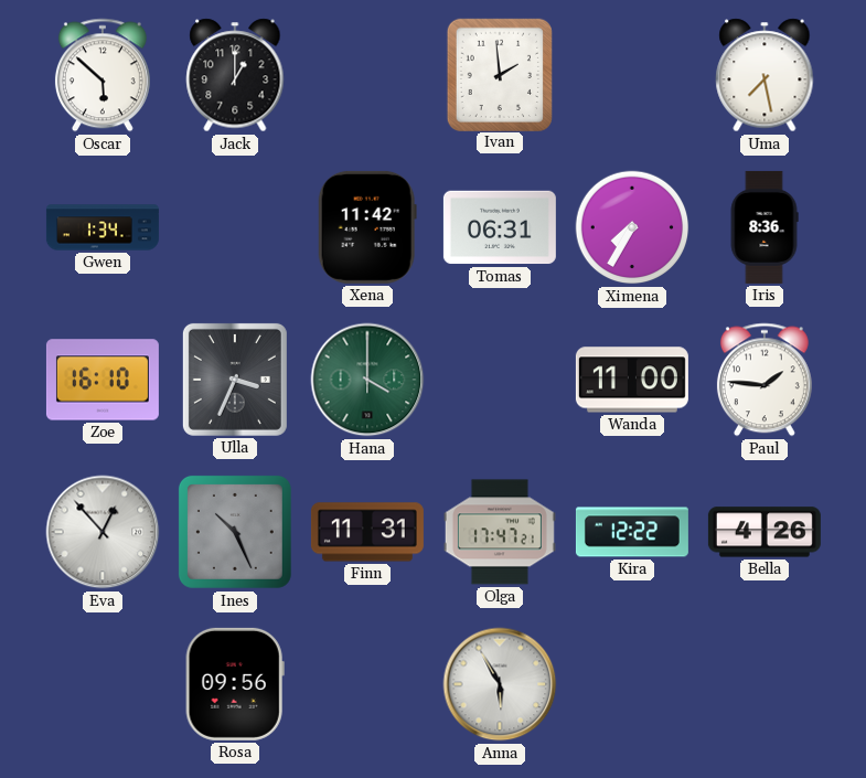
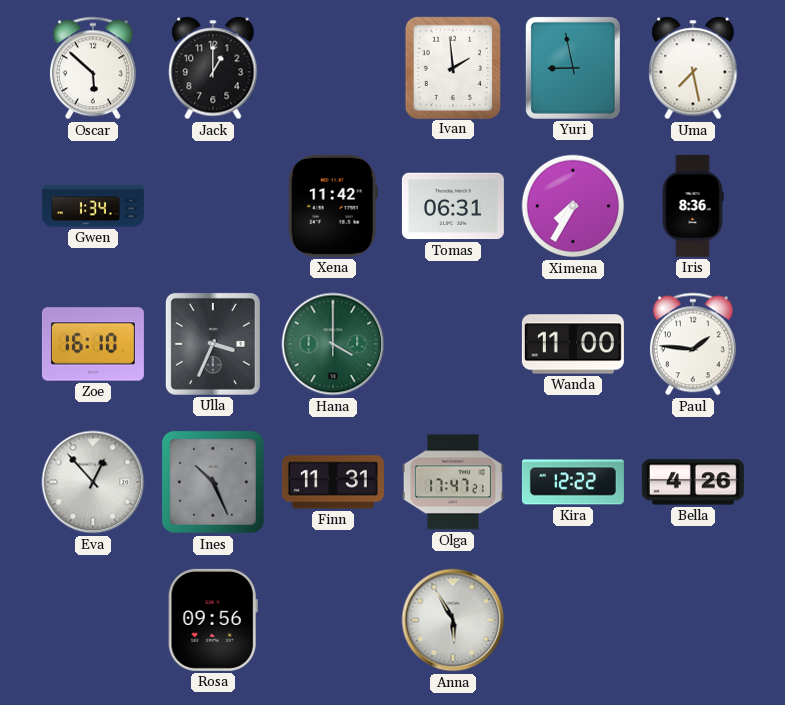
Yuri: none -> 8:58 (573, 68)
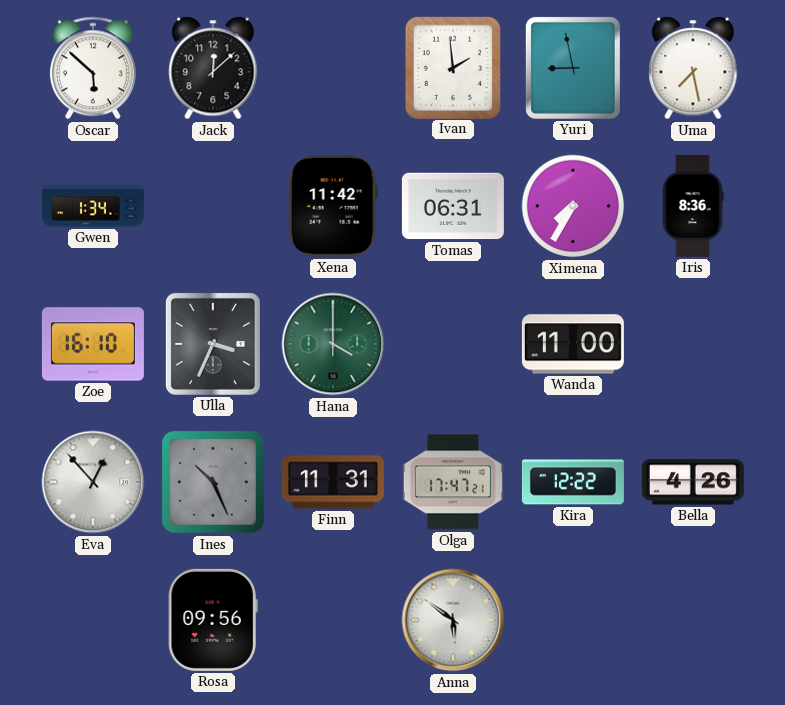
Jack: 1:00 -> 12:08 (213, 68)
Paul: 1:46 -> none (693, 344)
Anna: 5:55 -> 5:51 (453, 620)
